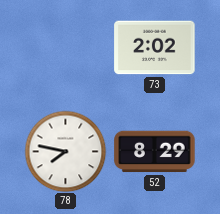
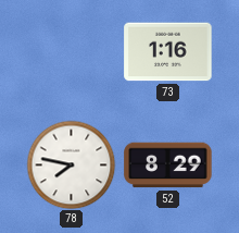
73: 2:02 -> 1:16 (168, 52)
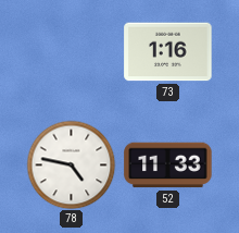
78: 7:47 -> 4:47 (71, 164)
52: 8:29 -> 11:33 (168, 165)
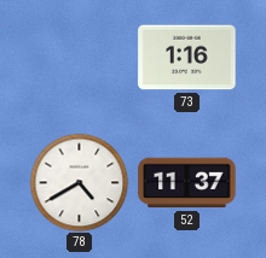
78: 4:47 -> 4:40 (79, 182)
52: 11:33 -> 11:37 (187, 183)
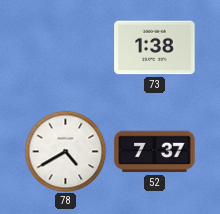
73: 1:16 -> 1:38 (155, 48)
52: 11:37 -> 7:37 (155, 152)
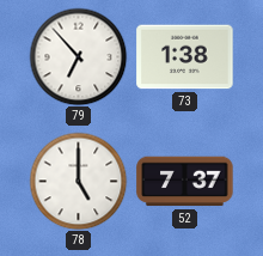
79: none -> 6:53 (78, 56)
78: 4:40 -> 5:00 (78, 181)
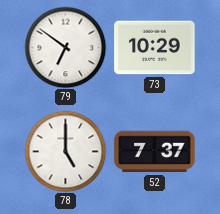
79: 6:53 -> 6:51 (65, 47)
73: 1:38 -> 10:29 (155, 48)
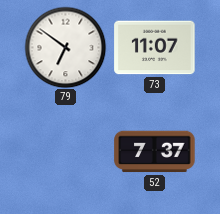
73: 10:29 -> 11:07 (155, 48)
78: 5:00 -> none (65, 151)
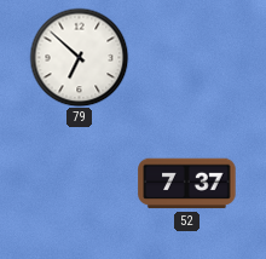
79: 6:51 -> 6:52 (79, 57)
73: 11:07 -> none (155, 48)
